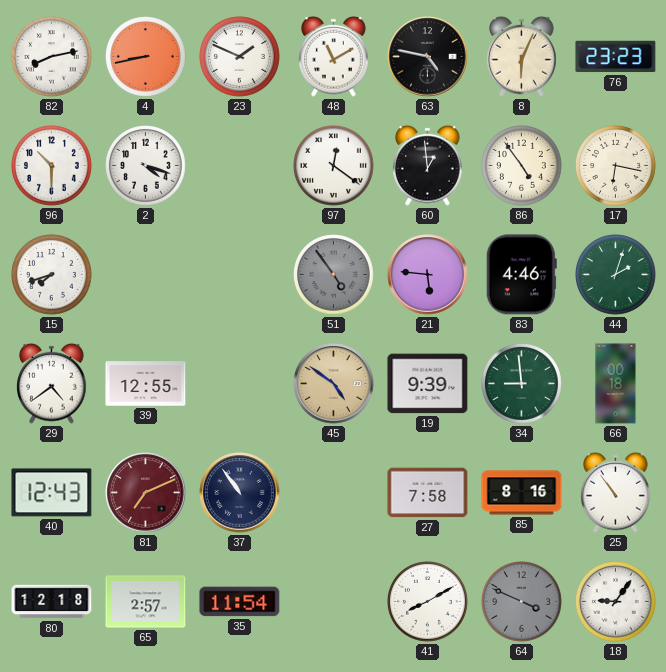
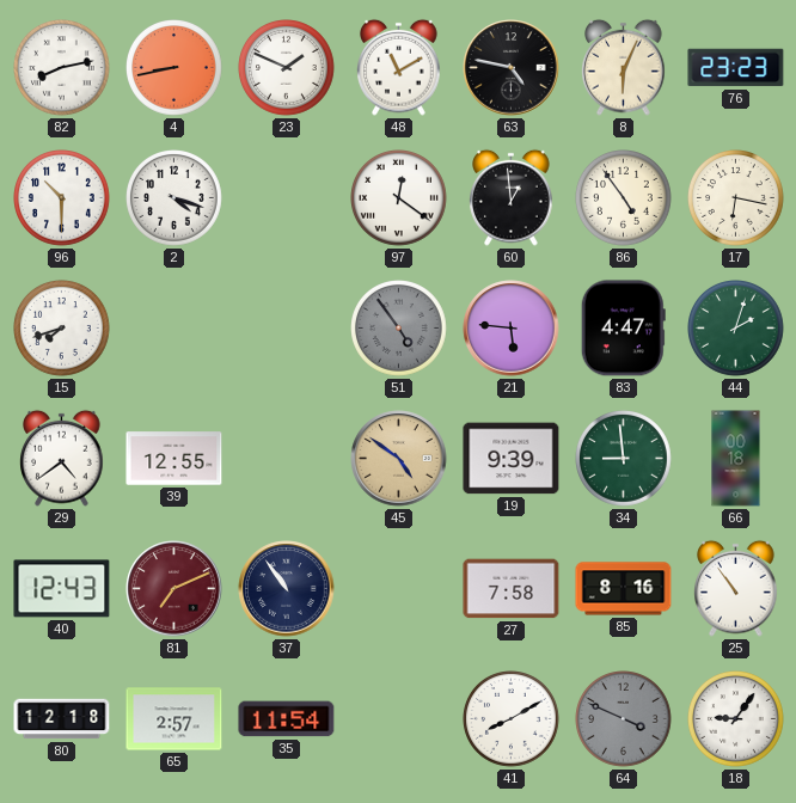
83: 4:46 -> 4:47 (623, 329)
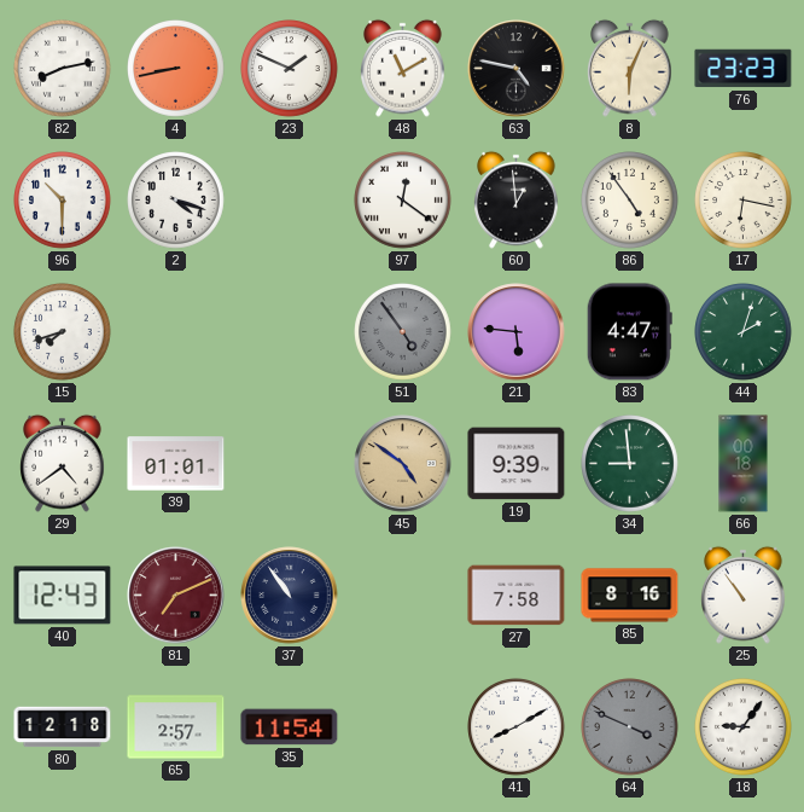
39: 12:55 -> 01:01 (176, 464)
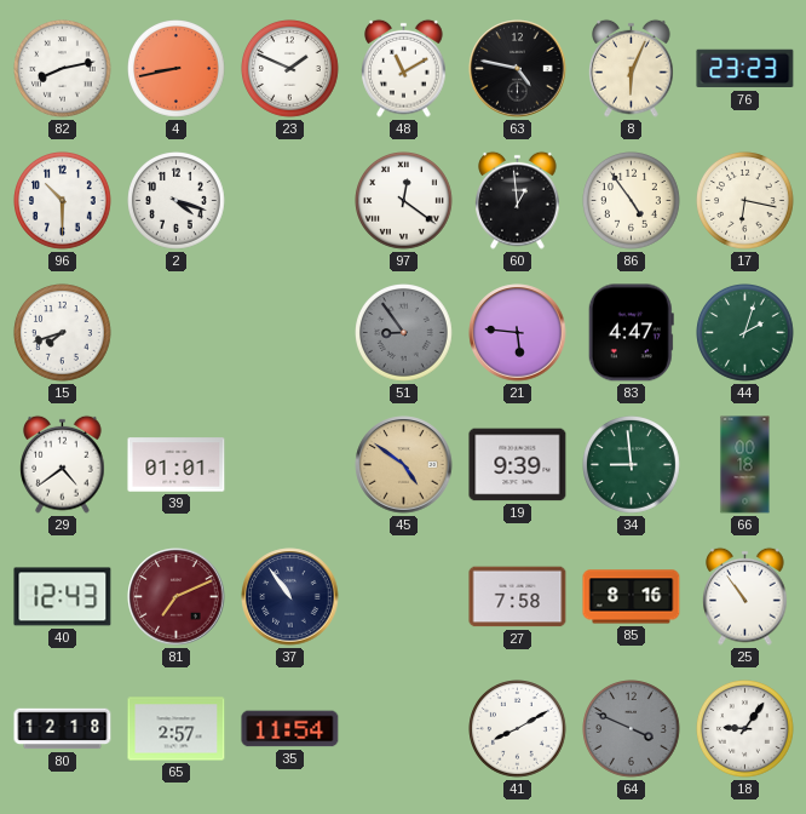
51: 4:54 -> 8:54 (404, 333)
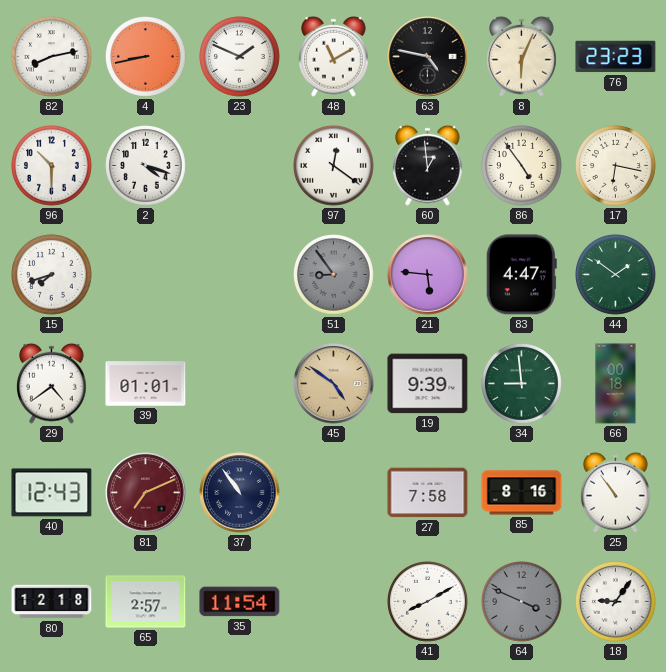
44: 2:03 -> 1:51 (616, 275)
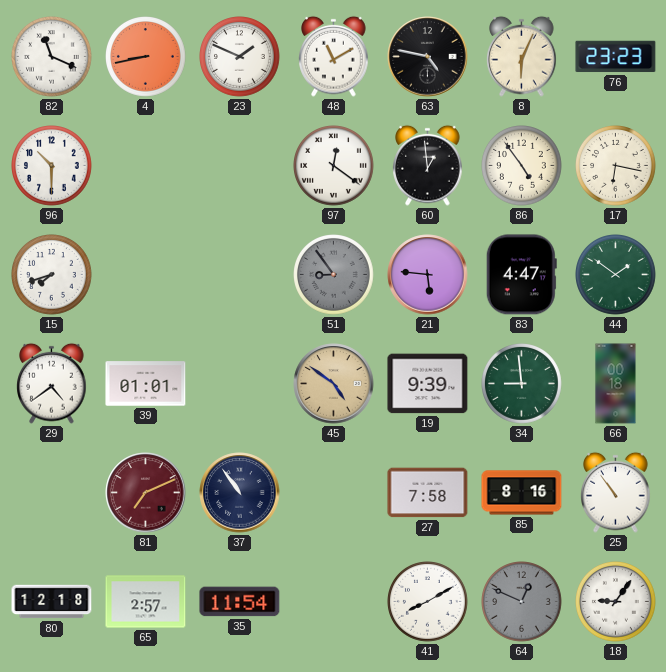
82: 8:13 -> 11:19 (52, 57)
2: 4:18 -> none (146, 166)
40: 12:43 -> none (52, 493)
64: 3:49 -> 12:49 (522, 602)
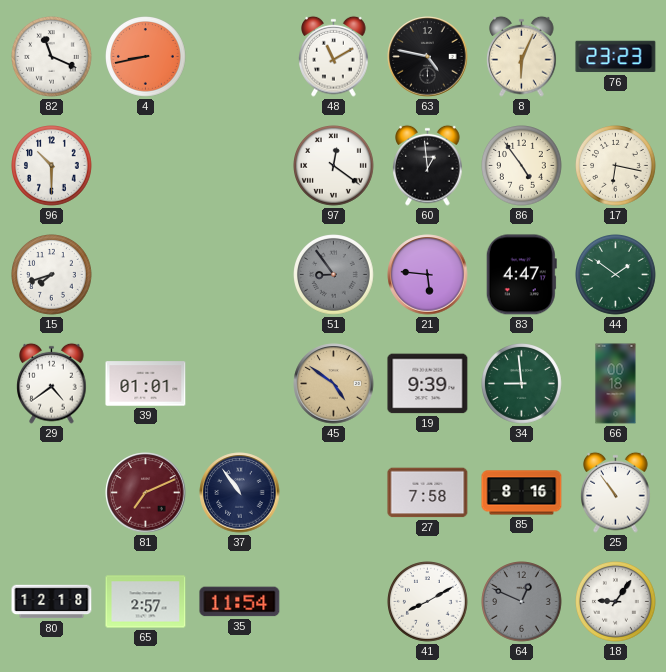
23: 1:49 -> none (240, 57)
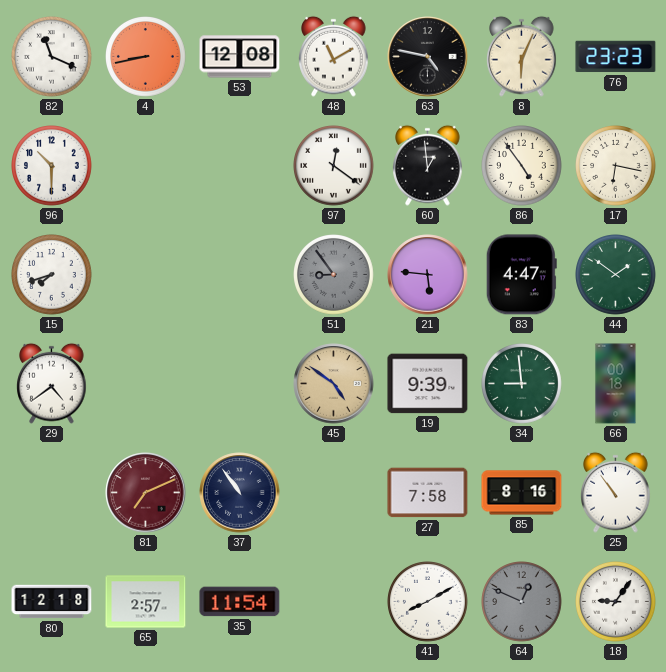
53: none -> 12:08 (240, 57)
39: 01:01 -> none (146, 384)
